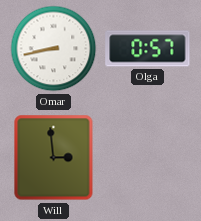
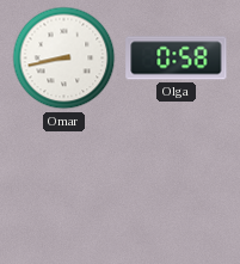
Olga: 0:57 -> 0:58 (177, 59)
Will: 2:59 -> none (54, 158)
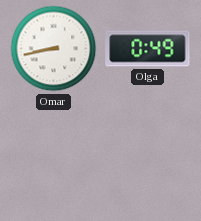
Olga: 0:58 -> 0:49 (148, 49)
